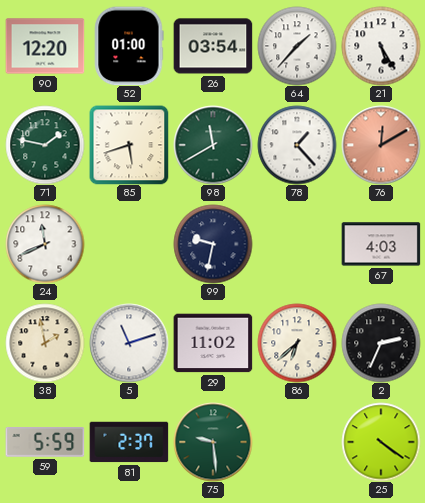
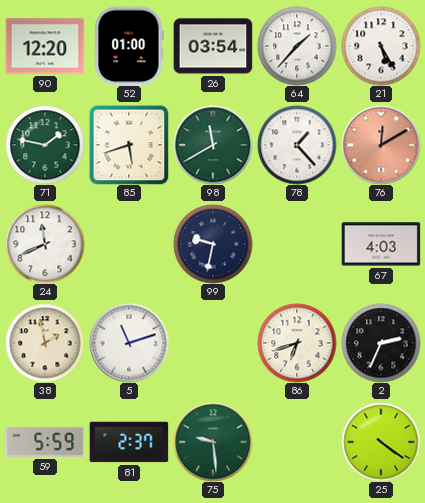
29: 11:02 -> none (213, 343)
86: 6:38 -> 6:42 (297, 343)
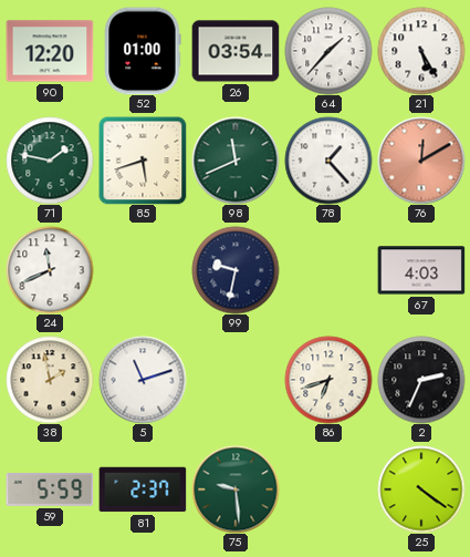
98: 11:40 -> 11:41 (236, 161)
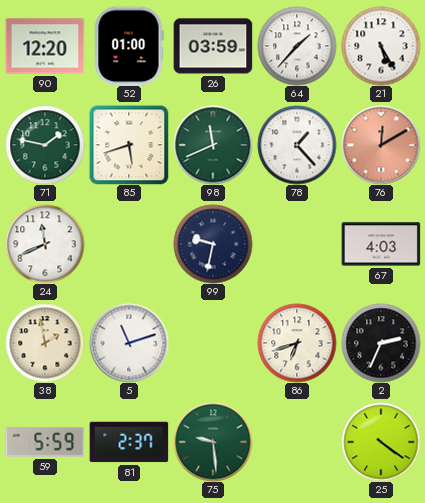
26: 03:54 -> 03:59 (213, 46)
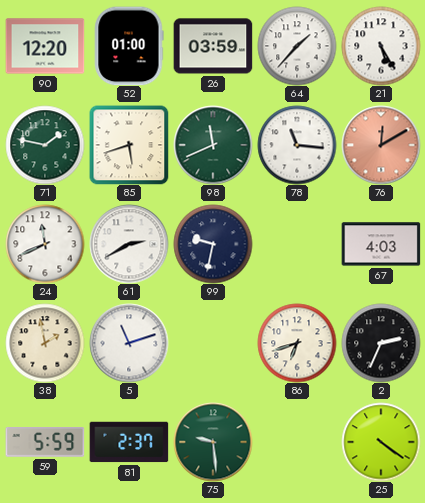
78: 1:23 -> 11:16 (297, 145)
61: none -> 2:40 (129, 244)
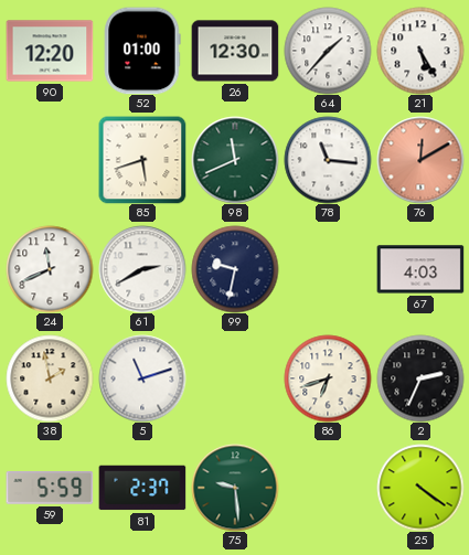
26: 03:59 -> 12:30 (235, 51)
71: 1:47 -> none (45, 145)
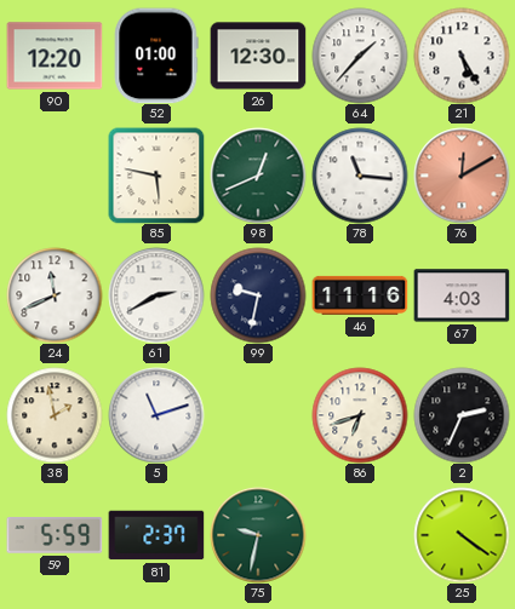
85: 5:42 -> 5:47 (156, 176)
98: 11:41 -> 12:41 (258, 176)
46: none -> 11:16 (360, 295)
75: 9:29 -> 9:32 (258, 535)
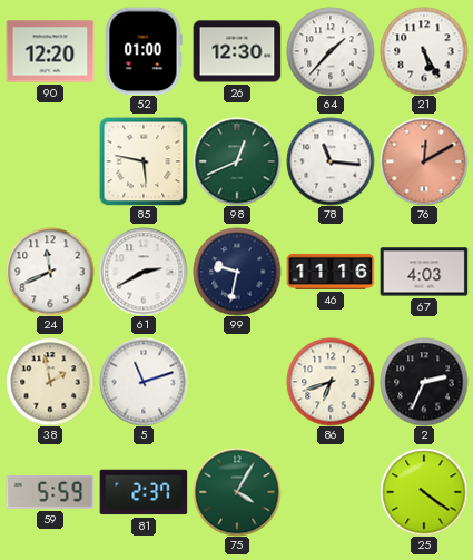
75: 9:32 -> 4:05 (237, 492)
